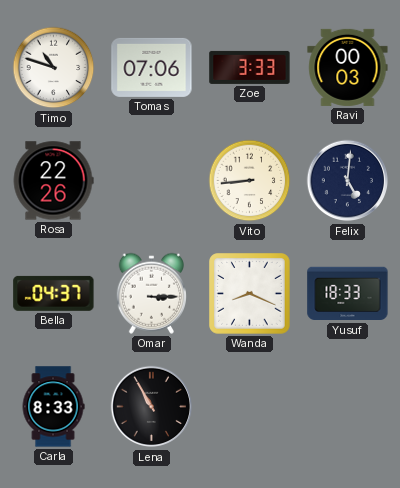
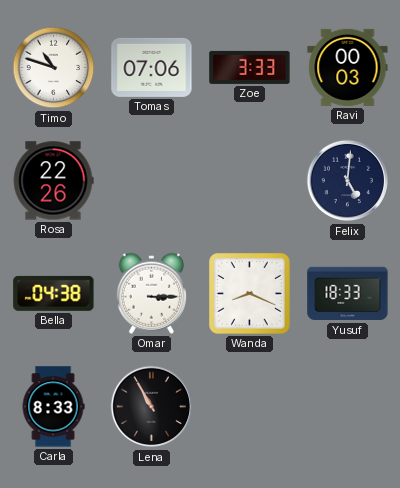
Vito: 8:44 -> none (250, 181)
Bella: 04:37 -> 04:38 (54, 293)
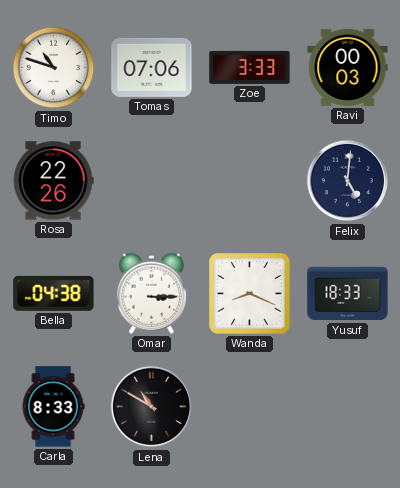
Lena: 10:55 -> 10:50 (152, 407)
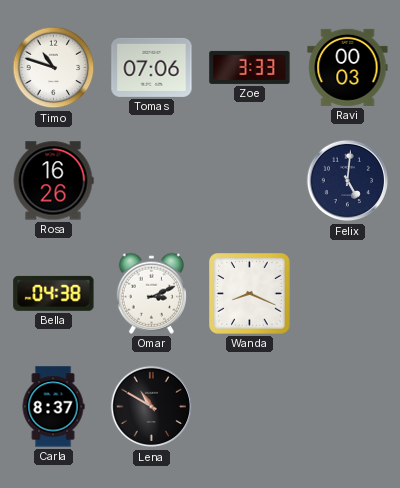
Rosa: 22:26 -> 16:26 (53, 181)
Omar: 3:15 -> 3:11 (151, 293)
Yusuf: 18:33 -> none (348, 294)
Carla: 8:33 -> 8:37 (53, 407)
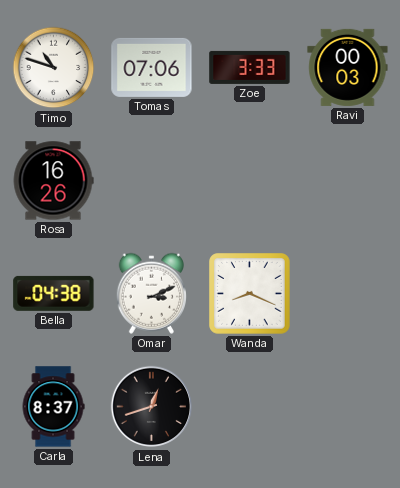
Felix: 5:01 -> none (348, 181)
Lena: 10:50 -> 12:42 (152, 407)
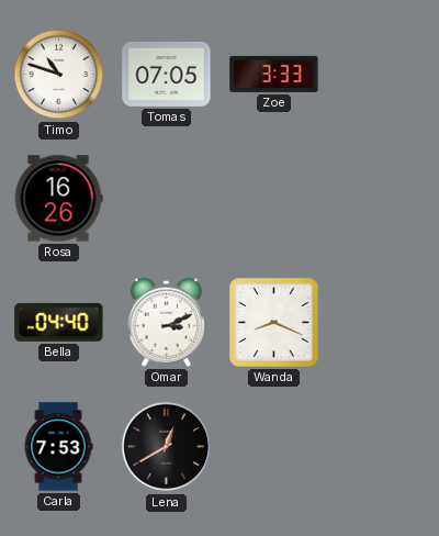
Tomas: 07:06 -> 07:05 (167, 74)
Ravi: 00:03 -> none (348, 67)
Bella: 04:38 -> 04:40 (59, 322)
Carla: 8:37 -> 7:53 (58, 447)
Lena: 12:42 -> 12:40 (167, 447)
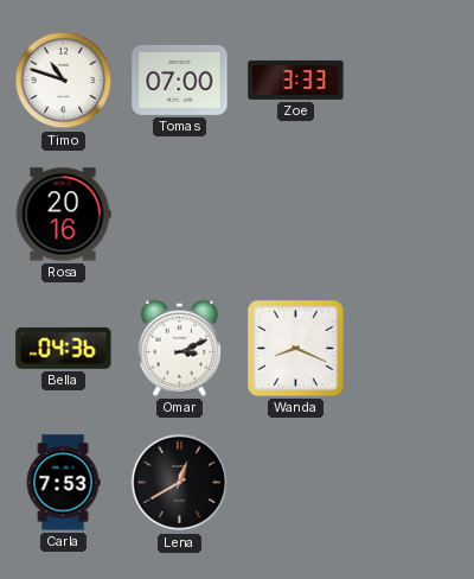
Tomas: 07:05 -> 07:00 (180, 79)
Rosa: 16:26 -> 20:16 (63, 215)
Bella: 04:40 -> 04:36 (64, 348)
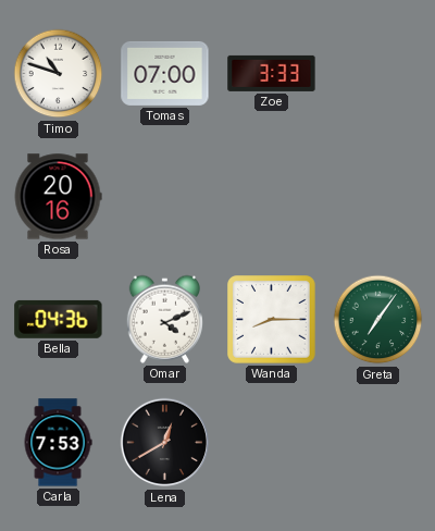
Omar: 3:11 -> 4:11 (164, 319)
Wanda: 8:19 -> 8:15 (272, 320)
Greta: none -> 7:06 (378, 320)
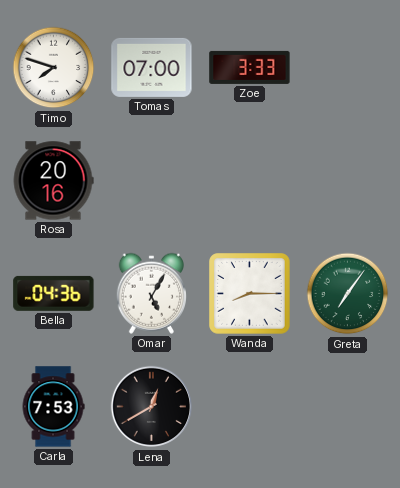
Timo: 10:48 -> 7:48 (54, 68)
Omar: 4:11 -> 5:05 (151, 293)
